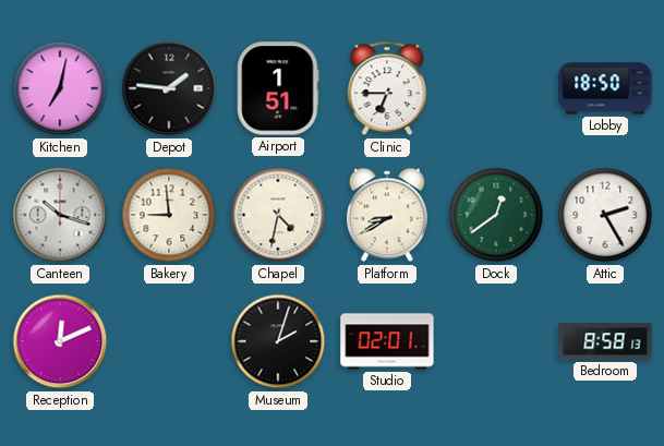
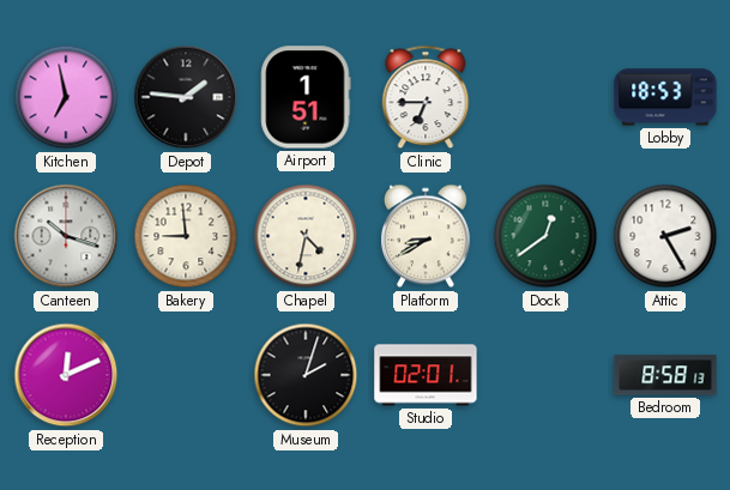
Kitchen: 7:02 -> 6:58 (66, 97)
Lobby: 18:50 -> 18:53 (665, 97)
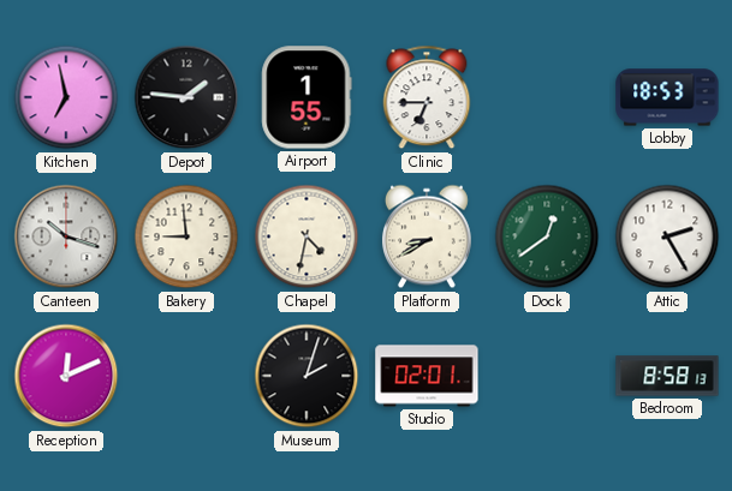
Airport: 1:51 -> 1:55 (307, 97)
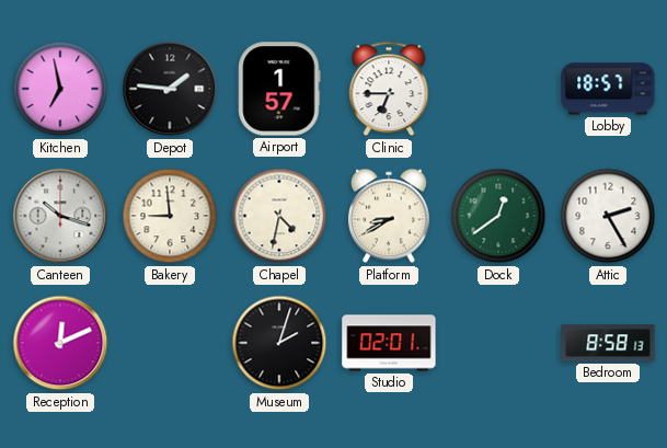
Airport: 1:55 -> 1:57 (279, 89)
Lobby: 18:53 -> 18:57 (608, 89)
